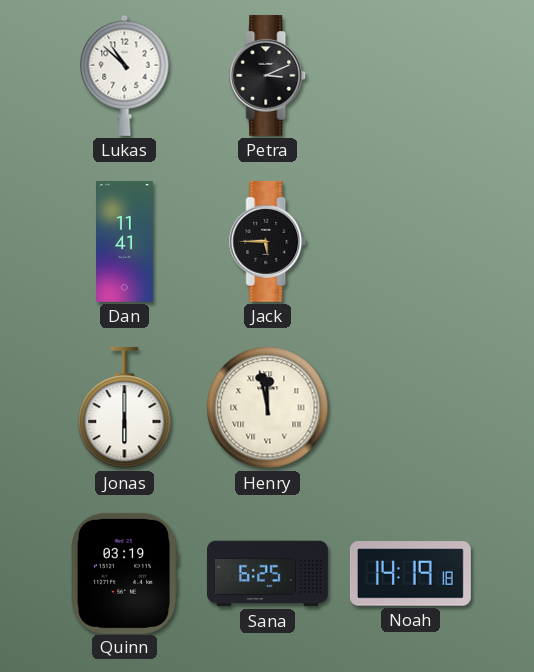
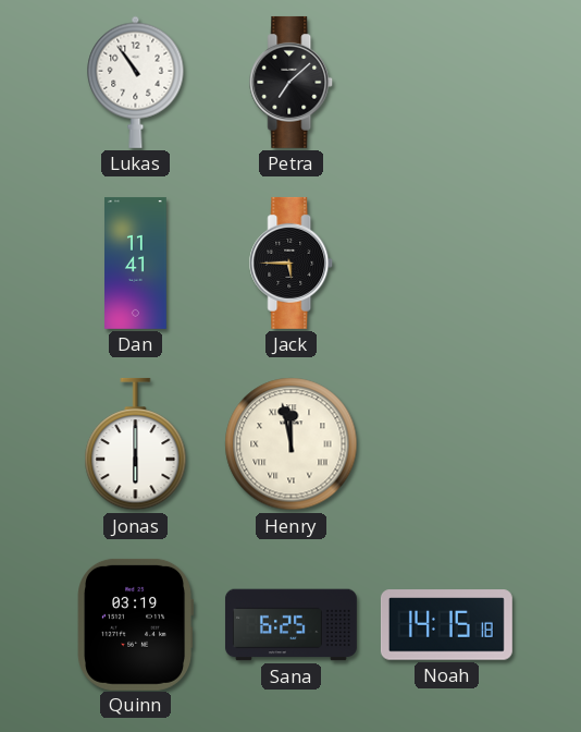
Lukas: 10:52 -> 10:54 (136, 82)
Petra: 3:11 -> 7:08 (292, 82)
Noah: 14:19 -> 14:15 (446, 625)
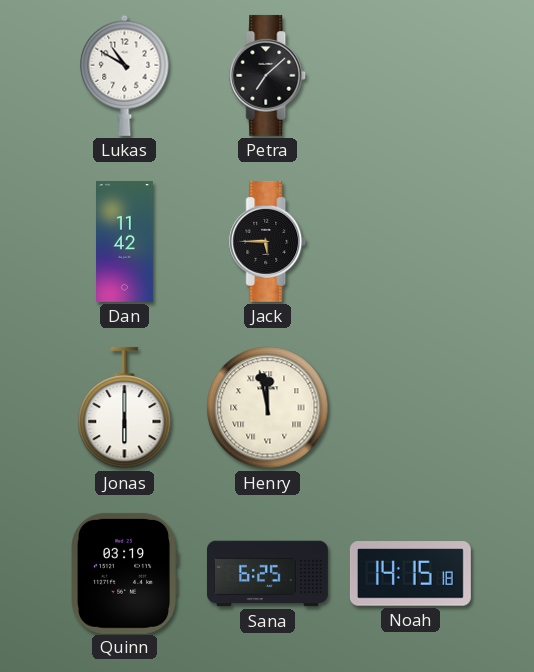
Lukas: 10:54 -> 10:50 (125, 75)
Dan: 11:41 -> 11:42 (125, 241)
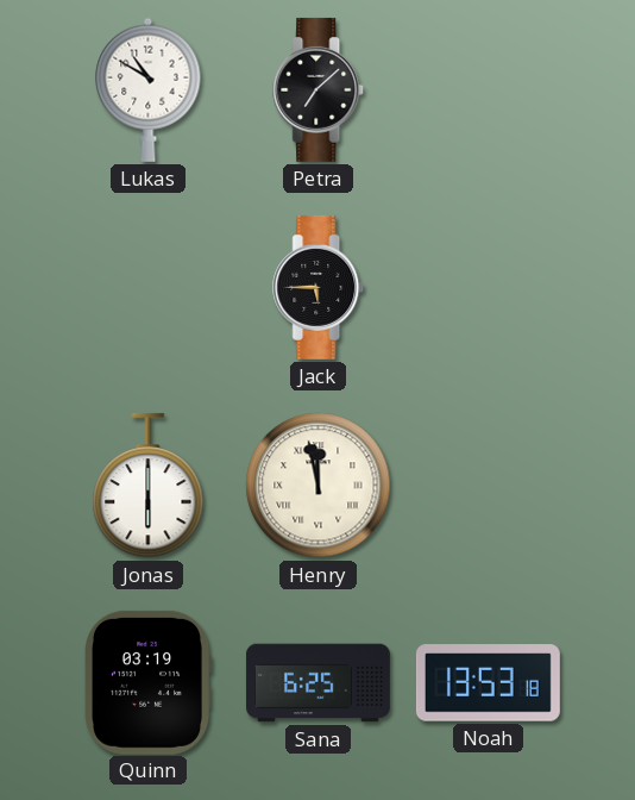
Dan: 11:42 -> none (125, 241)
Noah: 14:15 -> 13:53 (488, 683)
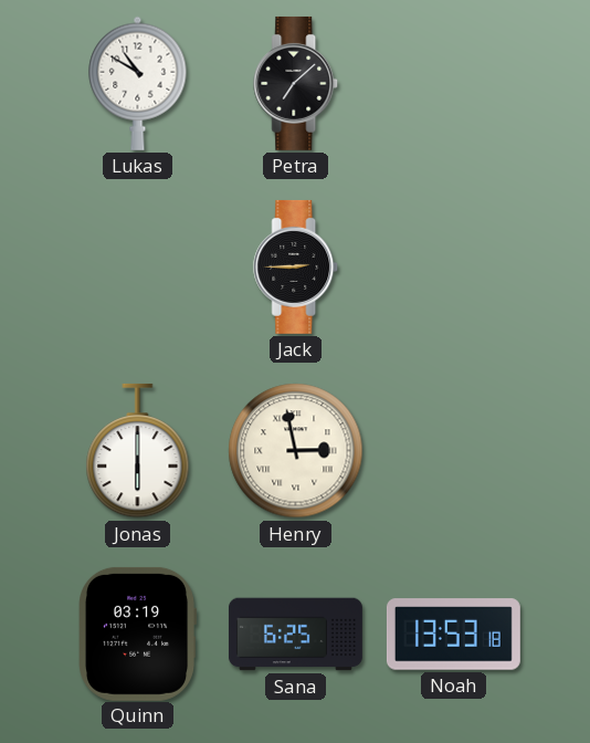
Jack: 5:45 -> 2:45 (296, 266)
Henry: 11:58 -> 2:58 (296, 451)
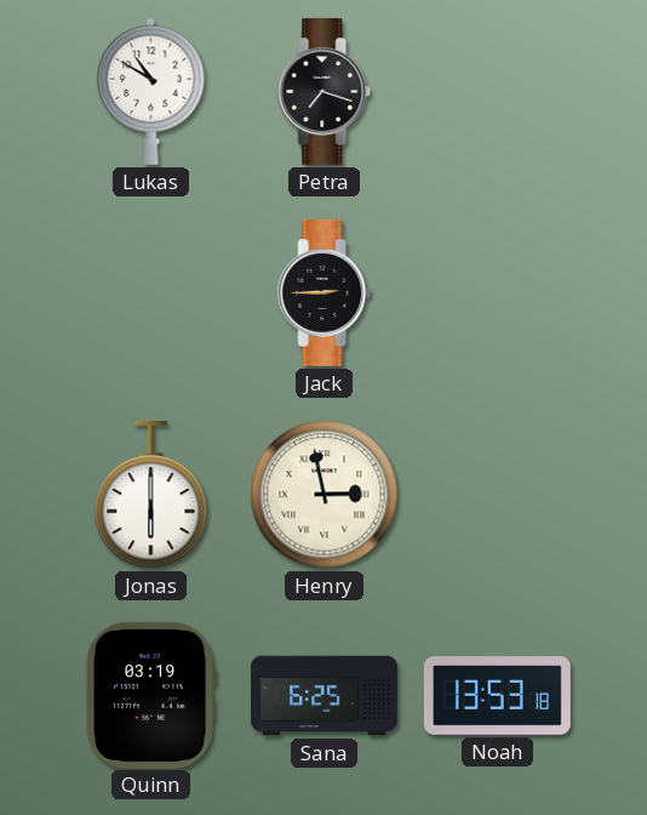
Petra: 7:08 -> 7:18 (325, 91)
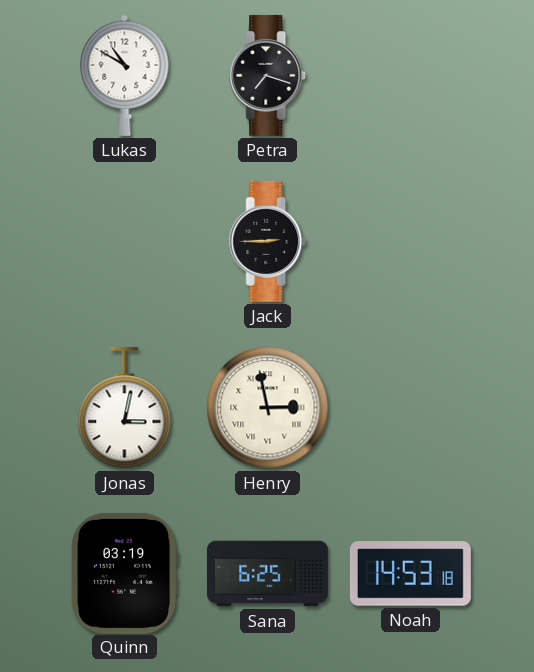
Jonas: 6:00 -> 3:02 (125, 408)
Noah: 13:53 -> 14:53 (410, 574)
